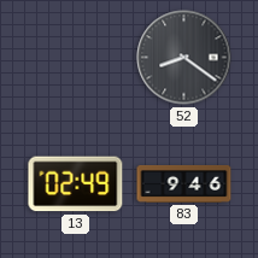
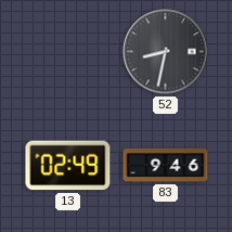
52: 8:21 -> 8:32 (166, 52)
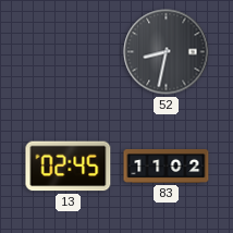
13: 02:49 -> 02:45 (69, 167)
83: 9:46 -> 11:02 (167, 165)
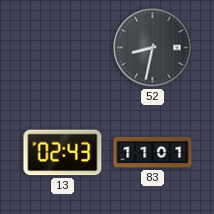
13: 02:45 -> 02:43 (63, 153)
83: 11:02 -> 11:01 (153, 152)
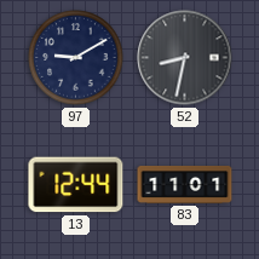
97: none -> 9:10 (76, 58)
13: 02:43 -> 12:44 (76, 185)
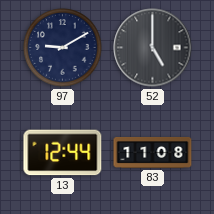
52: 8:32 -> 5:00 (153, 48)
83: 11:01 -> 11:08 (153, 152)
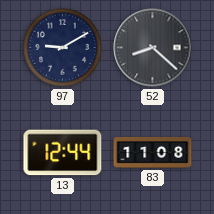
52: 5:00 -> 8:22 (153, 48)
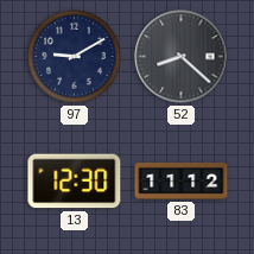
13: 12:44 -> 12:30 (75, 182)
83: 11:08 -> 11:12 (182, 180)
